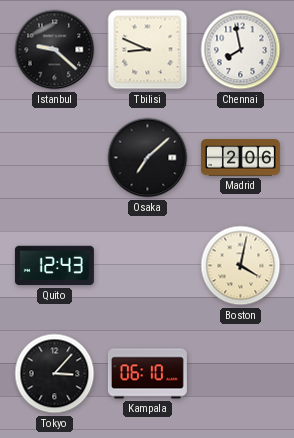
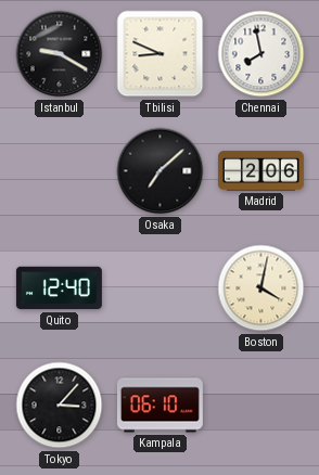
Istanbul: 9:22 -> 9:20 (60, 54)
Quito: 12:43 -> 12:40 (59, 288)
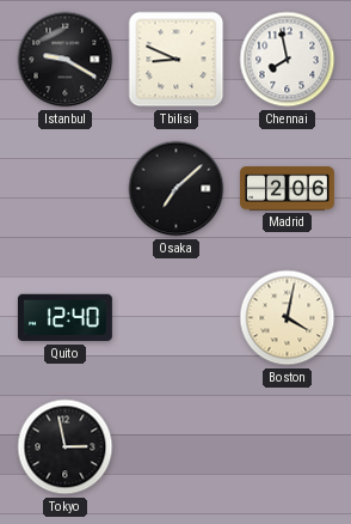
Tokyo: 3:07 -> 2:58 (66, 447)
Kampala: 06:10 -> none (159, 406)
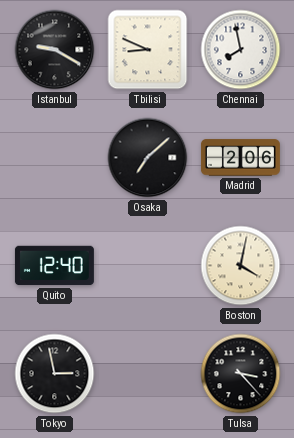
Tulsa: none -> 3:23 (241, 374)
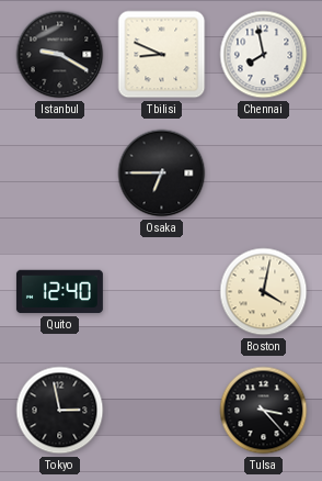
Osaka: 7:08 -> 6:45 (162, 174)
Madrid: 2:06 -> none (240, 158)
